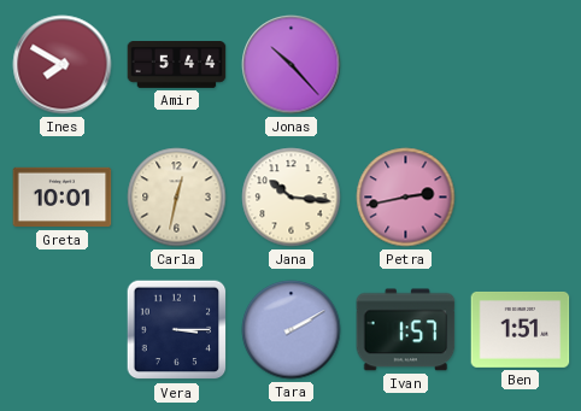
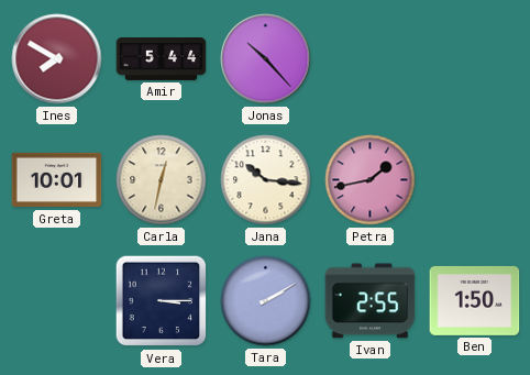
Petra: 2:43 -> 1:43 (371, 180)
Ivan: 1:57 -> 2:55 (371, 301)
Ben: 1:51 -> 1:50 (475, 300)
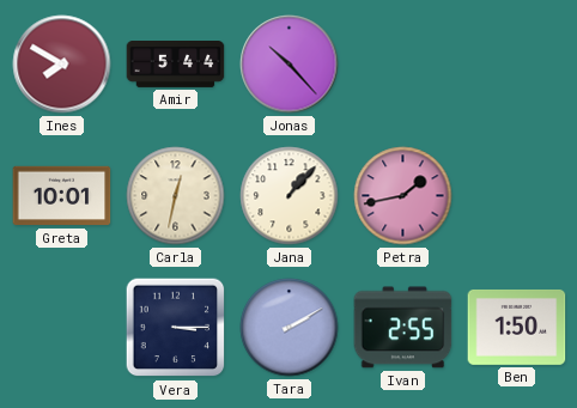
Jana: 10:16 -> 1:07 (290, 196)
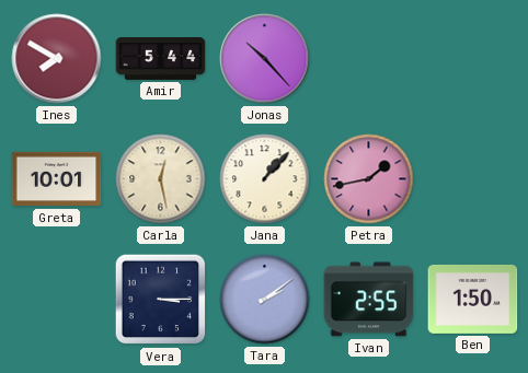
Carla: 12:32 -> 12:28 (161, 179)
Tara: 2:10 -> 2:09 (265, 300)
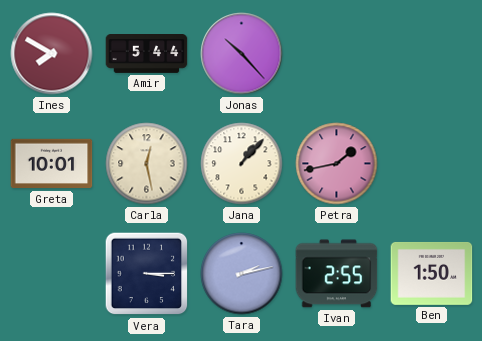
Tara: 2:09 -> 2:13 (242, 274)
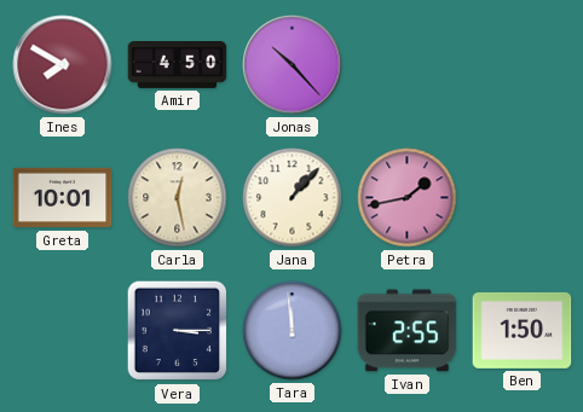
Amir: 5:44 -> 4:50 (178, 65)
Tara: 2:13 -> 11:59 (293, 331)
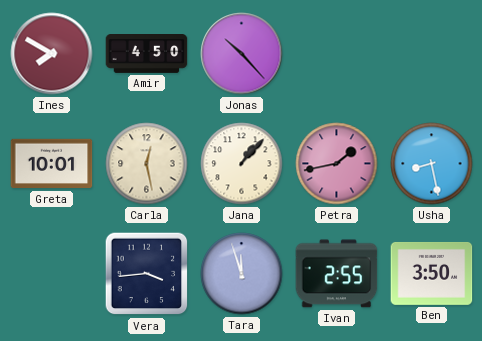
Usha: none -> 8:28 (432, 164)
Vera: 3:15 -> 3:44 (147, 274)
Tara: 11:59 -> 11:57 (242, 274)
Ben: 1:50 -> 3:50 (432, 273)
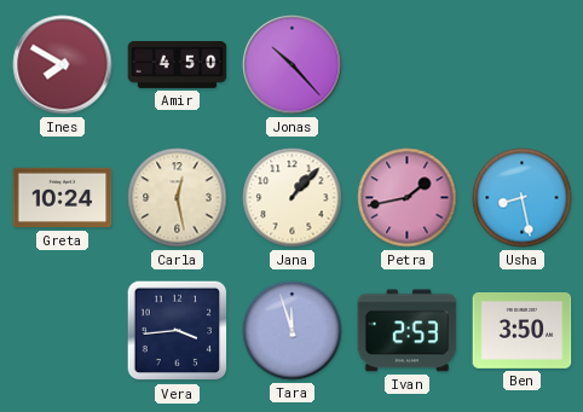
Greta: 10:01 -> 10:24 (63, 198)
Ivan: 2:55 -> 2:53 (408, 331)
